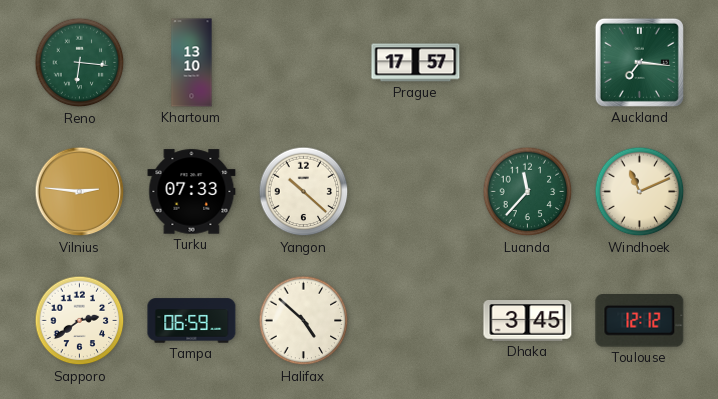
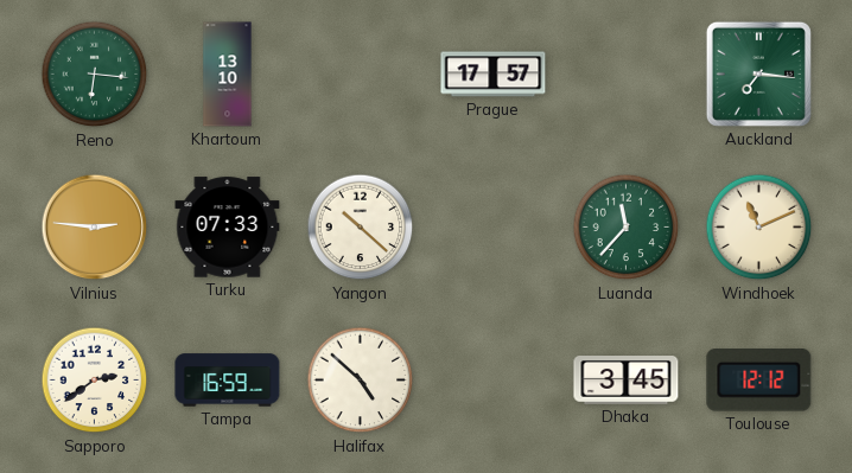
Tampa: 06:59 -> 16:59 (228, 381)
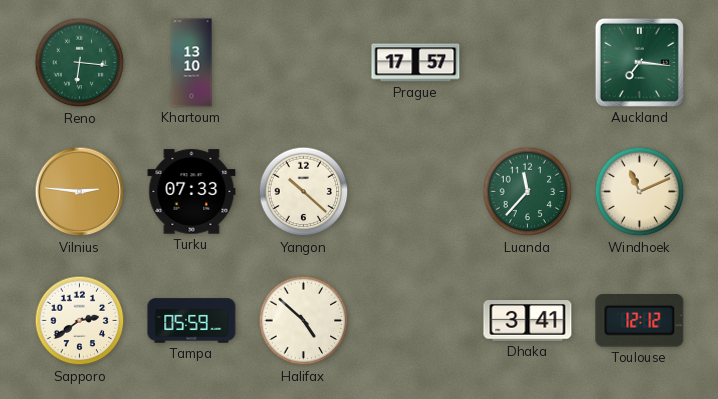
Tampa: 16:59 -> 05:59 (192, 321)
Dhaka: 3:45 -> 3:41 (528, 321)
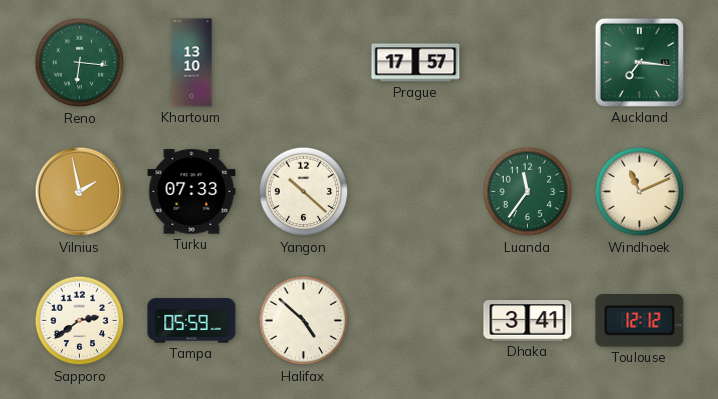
Vilnius: 2:46 -> 1:58 (80, 192)
Luanda: 11:37 -> 11:36 (528, 192)
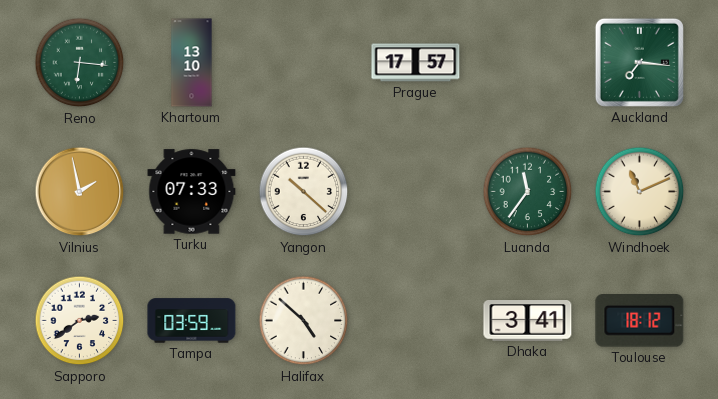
Tampa: 05:59 -> 03:59 (192, 321)
Toulouse: 12:12 -> 18:12 (640, 321)
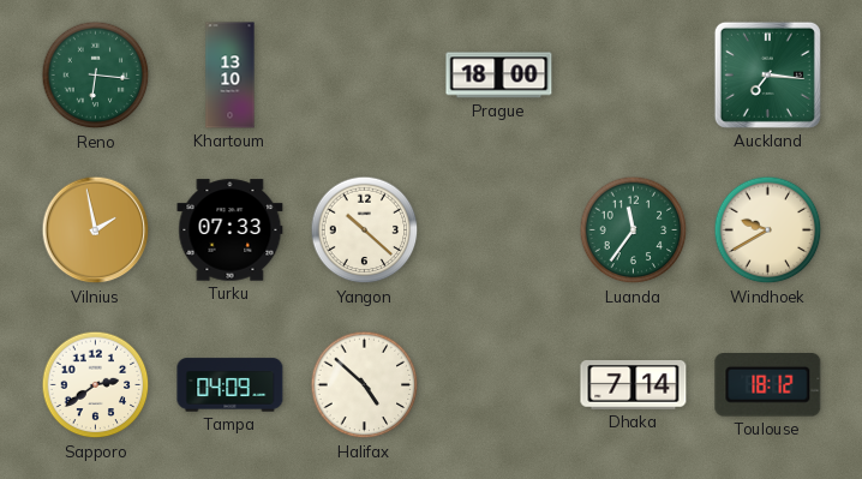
Prague: 17:57 -> 18:00 (499, 76)
Windhoek: 11:11 -> 9:40 (768, 230)
Tampa: 03:59 -> 04:09 (231, 385)
Dhaka: 3:41 -> 7:14 (634, 385)
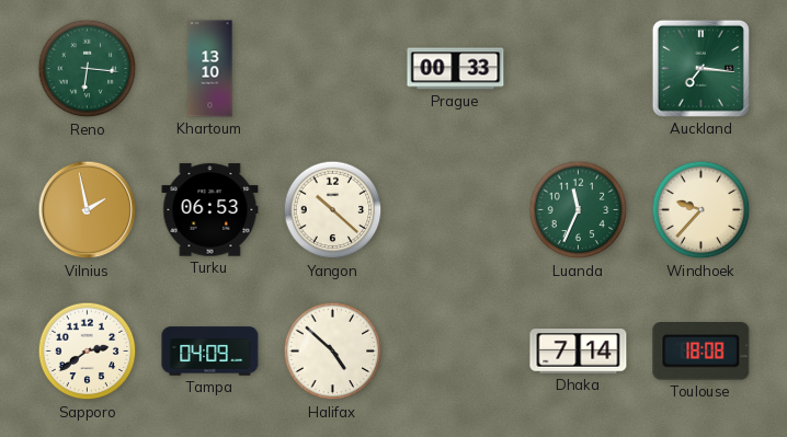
Prague: 18:00 -> 00:33 (456, 69)
Turku: 07:33 -> 06:53 (210, 210)
Luanda: 11:36 -> 11:34 (579, 210)
Windhoek: 9:40 -> 9:37 (702, 210)
Toulouse: 18:12 -> 18:08 (702, 352)
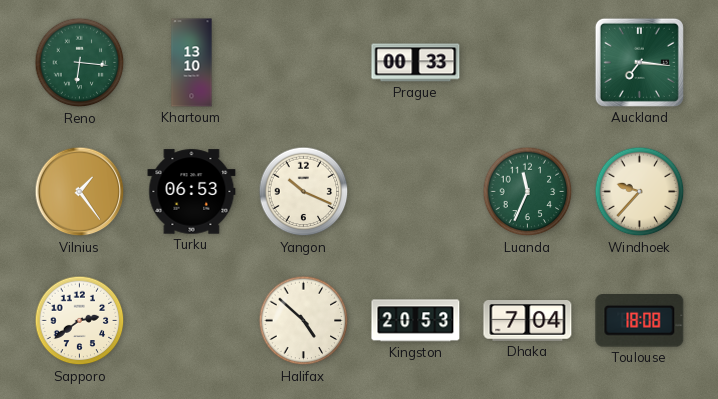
Vilnius: 1:58 -> 1:24 (80, 192)
Yangon: 10:22 -> 10:19 (304, 192)
Tampa: 04:09 -> none (210, 352)
Kingston: none -> 20:53 (416, 321)
Dhaka: 7:14 -> 7:04 (528, 321)
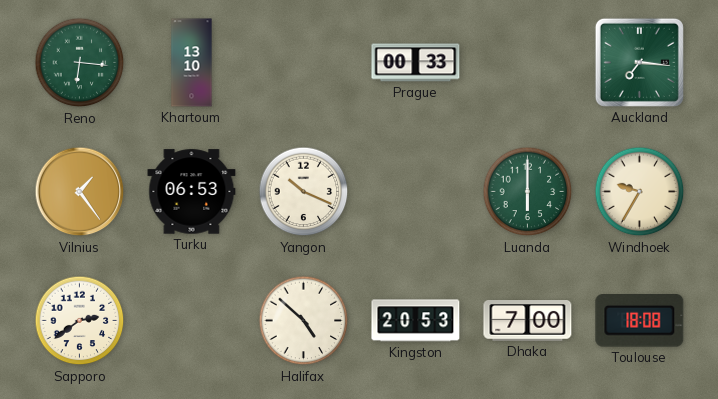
Luanda: 11:34 -> 6:00 (528, 192)
Windhoek: 9:37 -> 9:35 (640, 192)
Dhaka: 7:04 -> 7:00 (528, 321)
